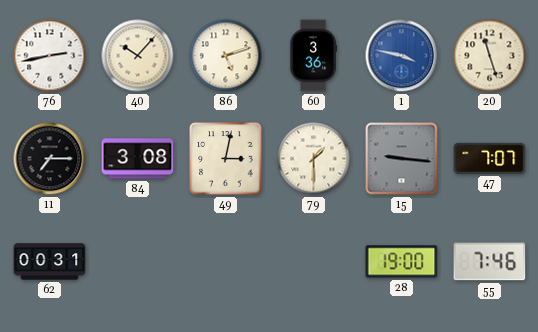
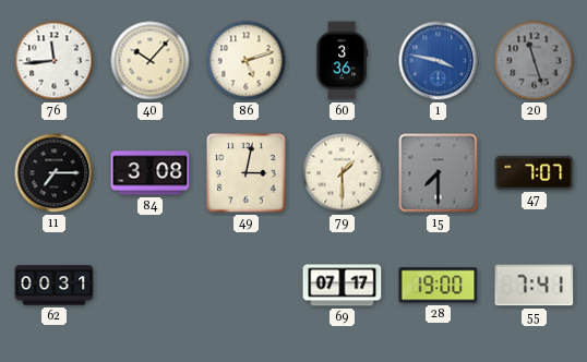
76: 2:43 -> 11:44 (55, 61)
20 dial: cream -> grey (535, 61)
15: 9:16 -> 7:30 (439, 173)
69: none -> 07:17 (343, 286)
55: 7:46 -> 7:41 (535, 286)
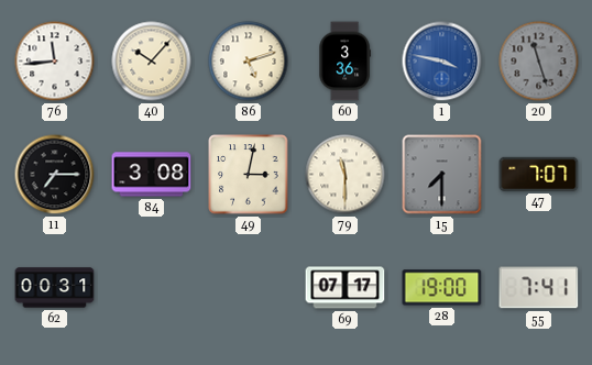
79: 1:30 -> 11:30 (346, 175)
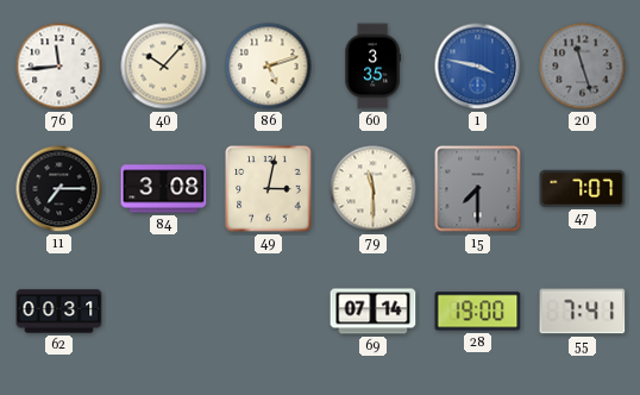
60: 3:36 -> 3:35 (372, 67)
69: 07:17 -> 07:14 (374, 312)
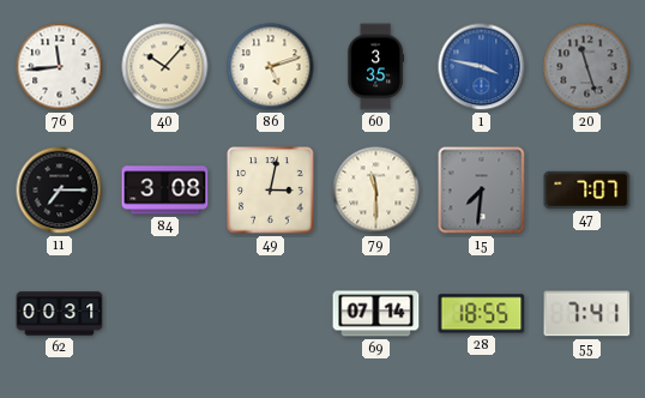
15: 7:30 -> 7:31 (482, 191)
28: 19:00 -> 18:55 (482, 314)
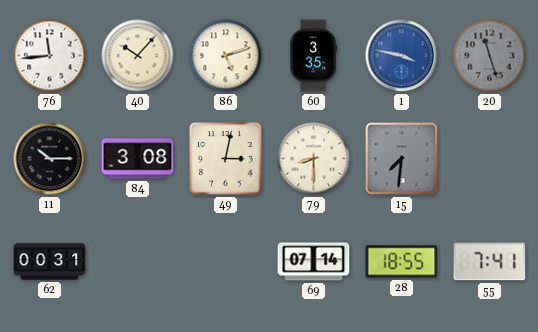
11: 7:15 -> 10:15 (50, 159)
79: 11:30 -> 8:30 (314, 159)
47: 7:07 -> none (587, 189)
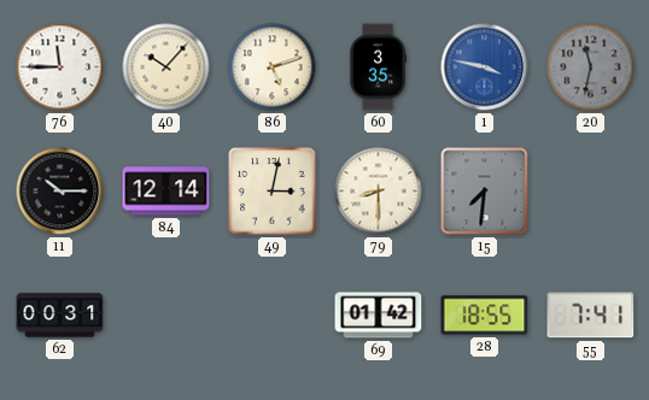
76: 11:44 -> 11:45 (60, 67)
20: 11:27 -> 11:32 (591, 67)
84: 3:08 -> 12:14 (166, 192)
69: 07:14 -> 01:42 (379, 316)
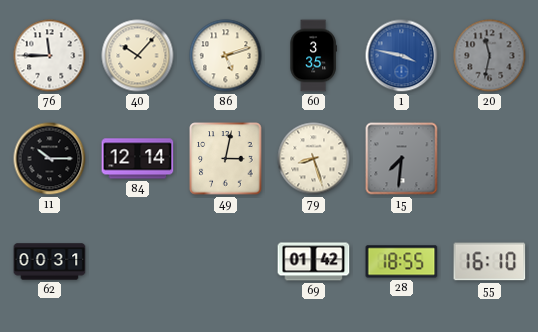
79: 8:30 -> 8:27 (314, 159)
55: 7:41 -> 16:10 (490, 262)
